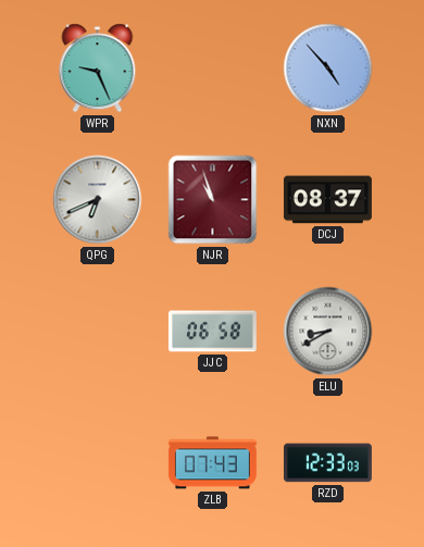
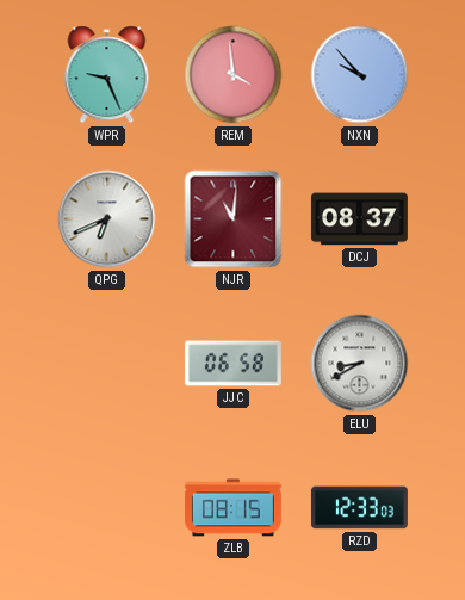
REM: none -> 3:59 (234, 75)
NXN: 4:53 -> 9:53 (360, 75)
NJR: 10:57 -> 11:01 (234, 219)
ZLB: 07:43 -> 08:15 (232, 508)
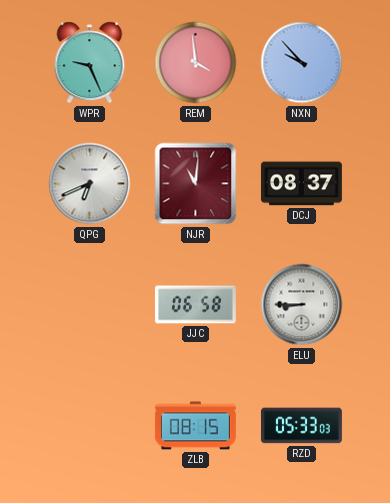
ELU: 8:40 -> 8:45 (302, 305)
RZD: 12:33 -> 05:33 (301, 426)
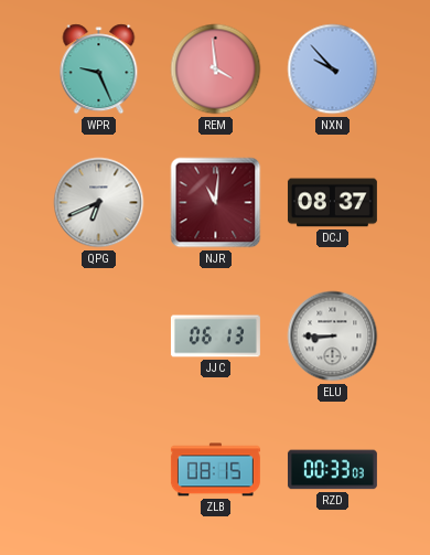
JJC: 06:58 -> 06:13 (215, 337)
RZD: 05:33 -> 00:33 (332, 470)
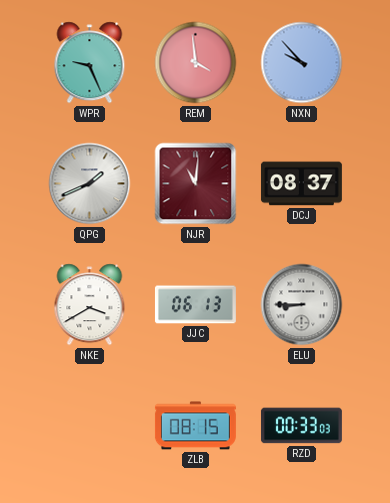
QPG: 6:41 -> 1:41 (90, 184)
NKE: none -> 3:40 (90, 305)
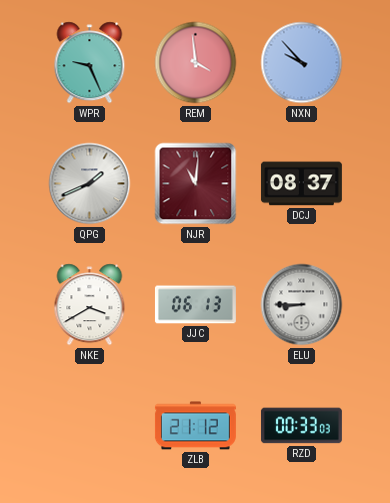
ZLB: 08:15 -> 21:12 (195, 426)
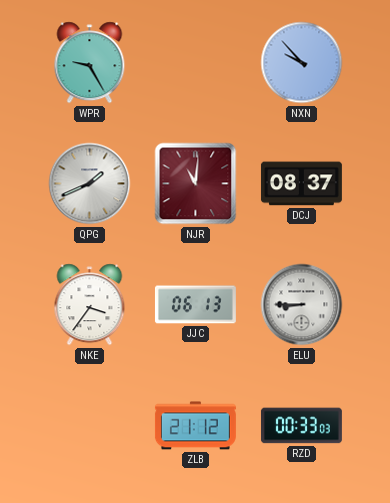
WPR: 9:26 -> 9:25 (90, 63)
REM: 3:59 -> none (196, 63)
NKE: 3:40 -> 3:36 (90, 305)
